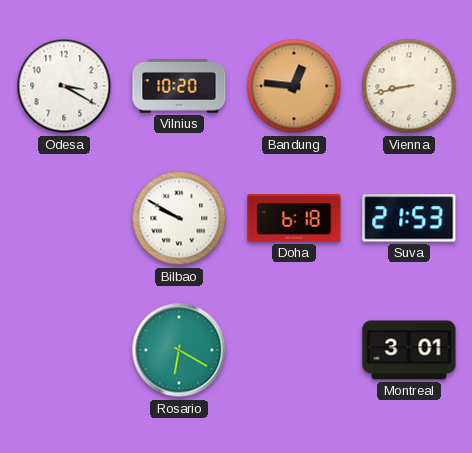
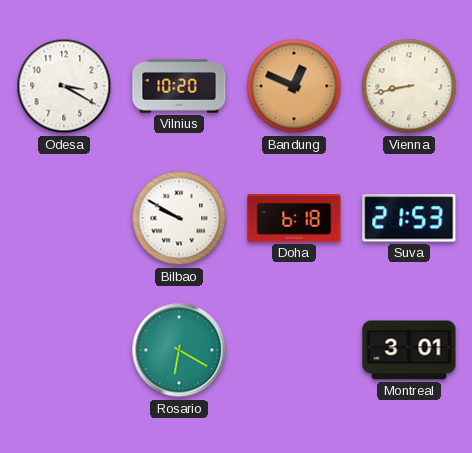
Bandung: 12:46 -> 12:49 (294, 86)
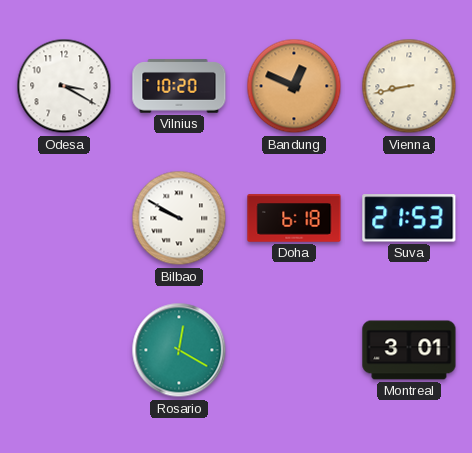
Rosario: 6:20 -> 12:20 (179, 350)
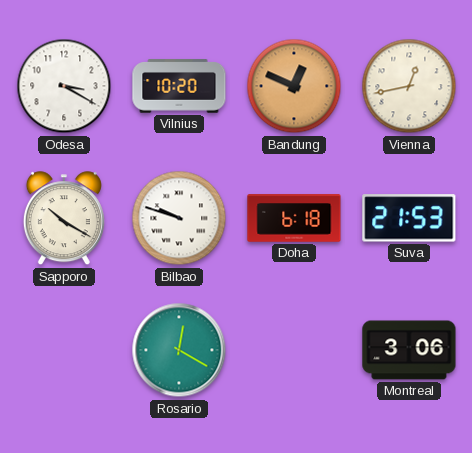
Vienna: 8:43 -> 12:43 (409, 86)
Sapporo: none -> 10:20 (64, 219)
Bilbao: 9:50 -> 9:48 (179, 218)
Montreal: 3:01 -> 3:06 (409, 350)
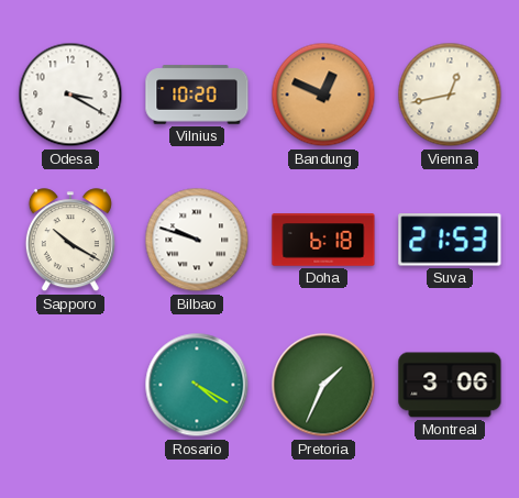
Rosario: 12:20 -> 4:20 (197, 385)
Pretoria: none -> 1:34 (323, 385)
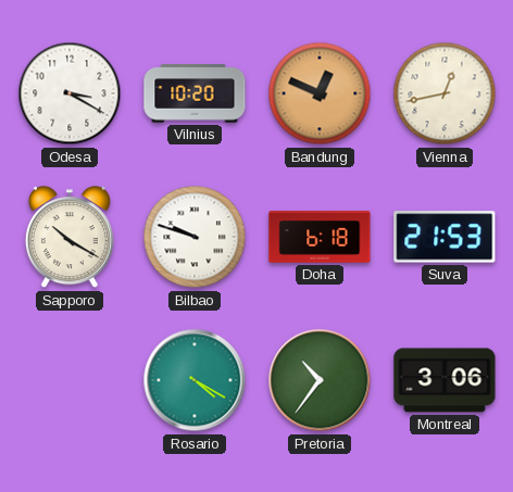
Pretoria: 1:34 -> 10:36 (320, 380)
